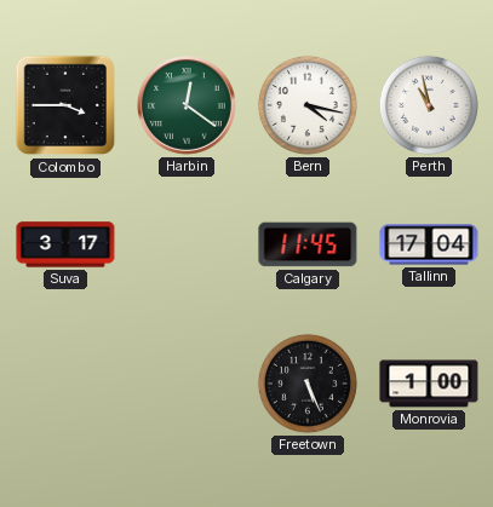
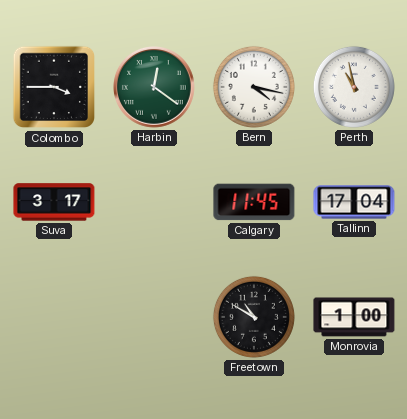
Freetown: 5:26 -> 10:50 (254, 317)
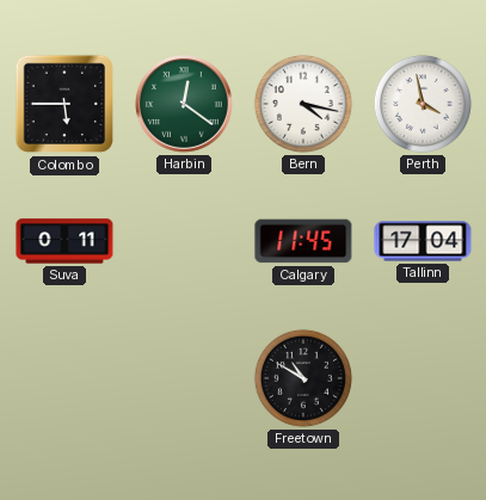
Colombo: 3:45 -> 5:45 (64, 104)
Perth: 10:58 -> 3:58 (423, 104)
Suva: 3:17 -> 0:11 (64, 241)
Monrovia: 1:00 -> none (354, 317)
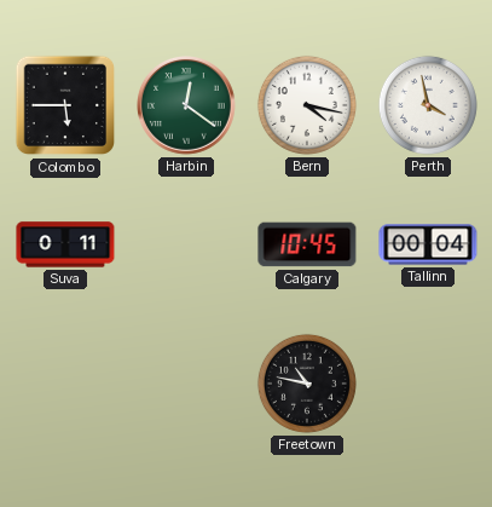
Calgary: 11:45 -> 10:45 (307, 244)
Tallinn: 17:04 -> 00:04 (428, 244)
Freetown: 10:50 -> 10:47 (307, 384)
